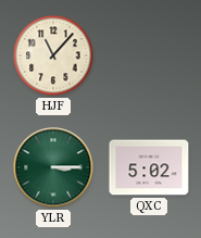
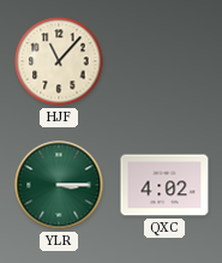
QXC: 5:02 -> 4:02 (164, 185)
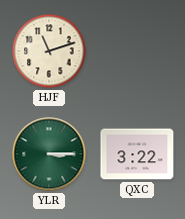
HJF: 11:07 -> 11:12 (49, 51)
QXC: 4:02 -> 3:22 (137, 154)
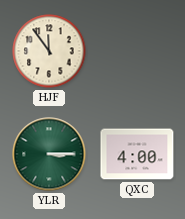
HJF: 11:12 -> 11:54 (49, 51)
QXC: 3:22 -> 4:00 (137, 154)
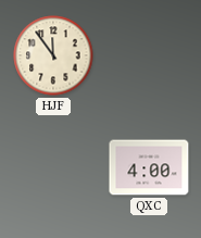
YLR: 3:15 -> none (49, 154)
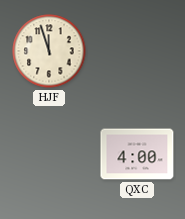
HJF: 11:54 -> 11:57 (49, 51)
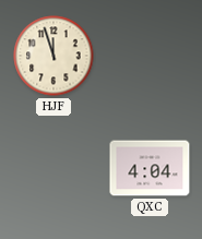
QXC: 4:00 -> 4:04 (150, 168)
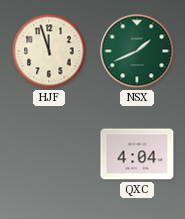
NSX: none -> 1:41 (137, 51)
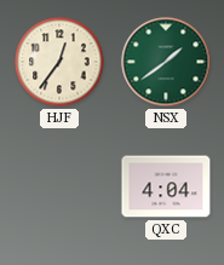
HJF: 11:57 -> 12:36 (59, 62)
NSX: 1:41 -> 1:39 (166, 62)
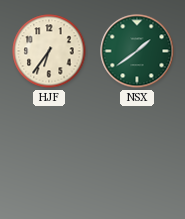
HJF: 12:36 -> 6:36 (49, 51)
QXC: 4:04 -> none (166, 186)
